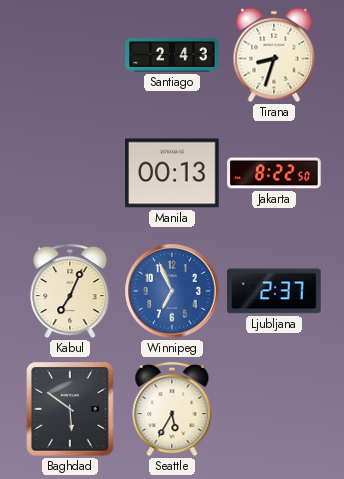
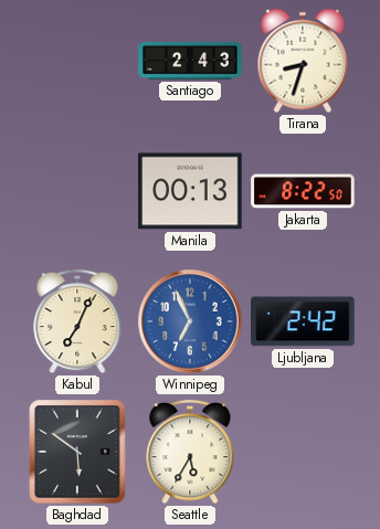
Ljubljana: 2:37 -> 2:42 (303, 321)
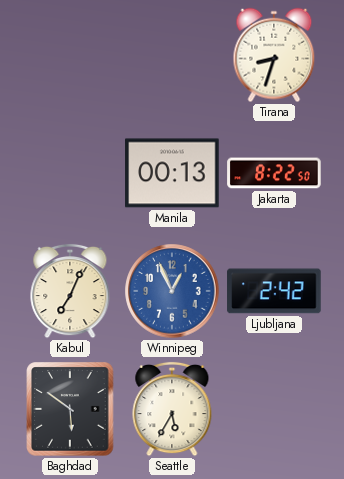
Santiago: 2:43 -> none (190, 61)
Winnipeg: 6:56 -> 12:56 (172, 291)
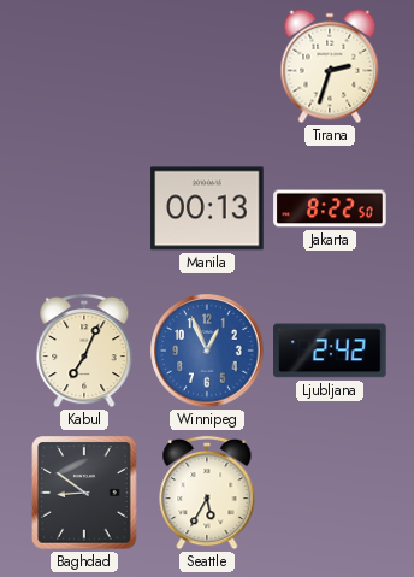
Tirana: 8:33 -> 2:33 (330, 66)
Baghdad: 5:51 -> 8:51 (84, 493)
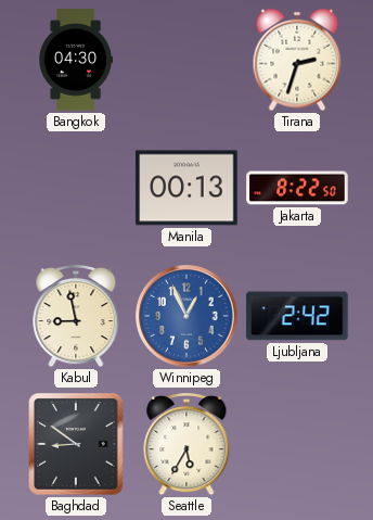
Bangkok: none -> 04:30 (77, 60)
Kabul: 7:04 -> 8:58 (76, 316)
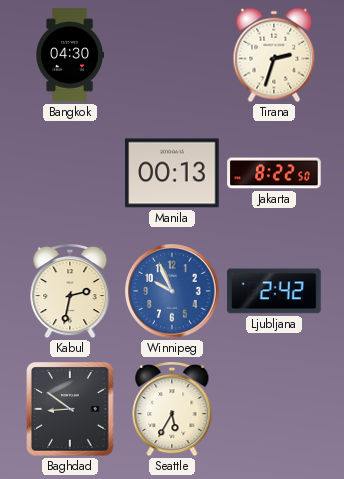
Kabul: 8:58 -> 2:32 (70, 291)
Winnipeg: 12:56 -> 9:56 (172, 291)
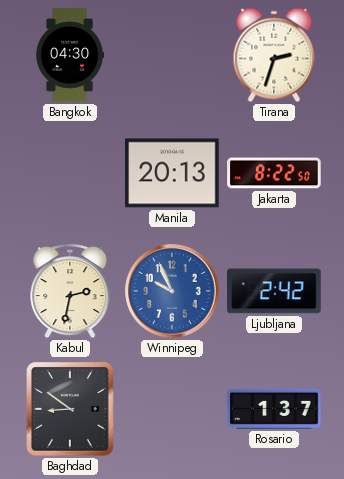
Manila: 00:13 -> 20:13 (172, 173)
Seattle: 5:35 -> none (172, 409)
Rosario: none -> 1:37 (274, 409)
